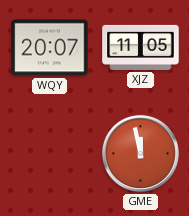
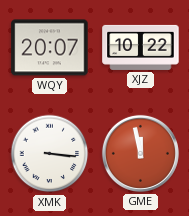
XJZ: 11:05 -> 10:22 (141, 47)
XMK: none -> 3:16 (50, 154)
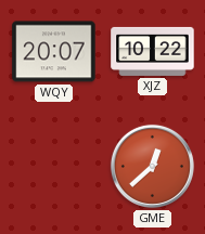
XMK: 3:16 -> none (50, 154)
GME: 11:58 -> 12:38 (152, 166)
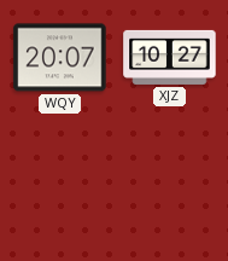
XJZ: 10:22 -> 10:27 (170, 57)
GME: 12:38 -> none (152, 166)
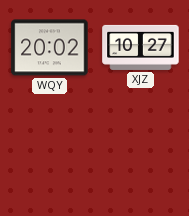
WQY: 20:07 -> 20:02 (50, 48)
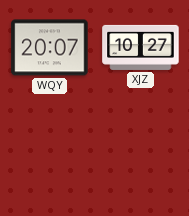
WQY: 20:02 -> 20:07 (50, 48)
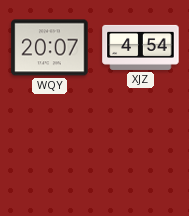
XJZ: 10:27 -> 4:54 (141, 47)
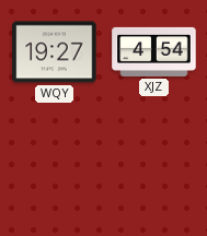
WQY: 20:07 -> 19:27 (55, 52)
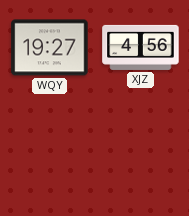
XJZ: 4:54 -> 4:56 (141, 47)
